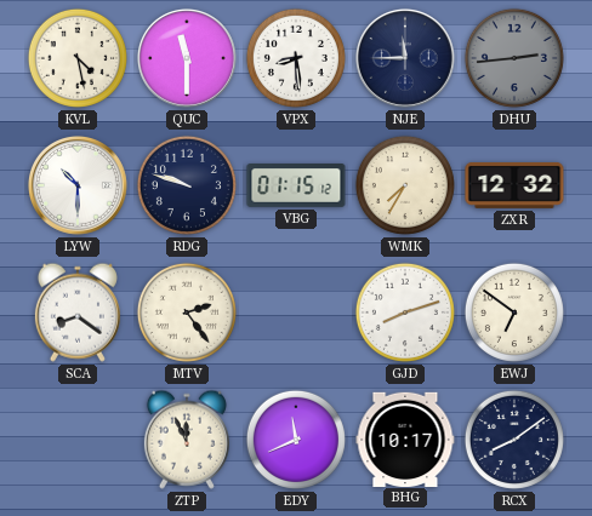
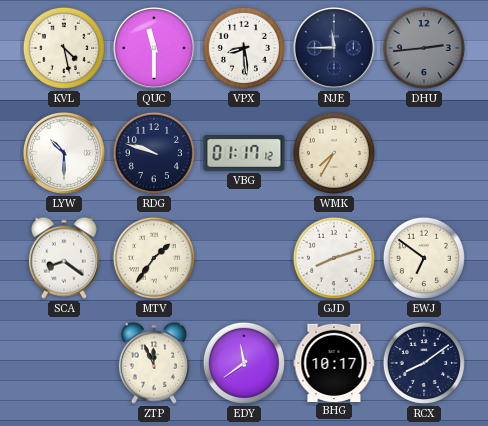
VBG: 01:15 -> 01:17 (244, 154)
ZXR: 12:32 -> none (514, 185)
MTV: 2:24 -> 1:36 (154, 258)
EDY: 11:41 -> 11:39 (244, 363)
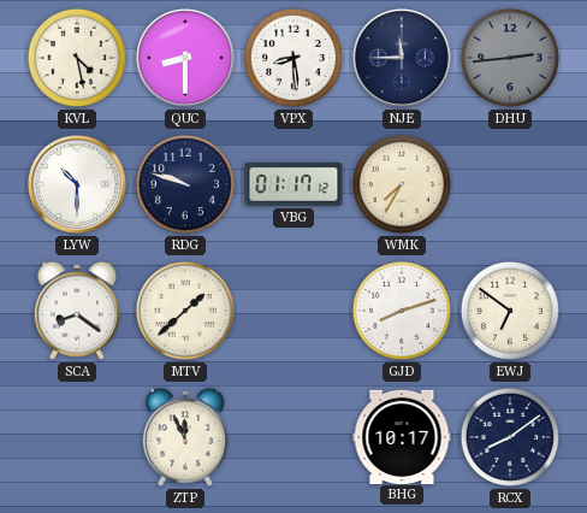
QUC: 11:30 -> 8:30 (185, 58)
MTV: 1:36 -> 1:38 (185, 311)
EDY: 11:39 -> none (244, 363)
